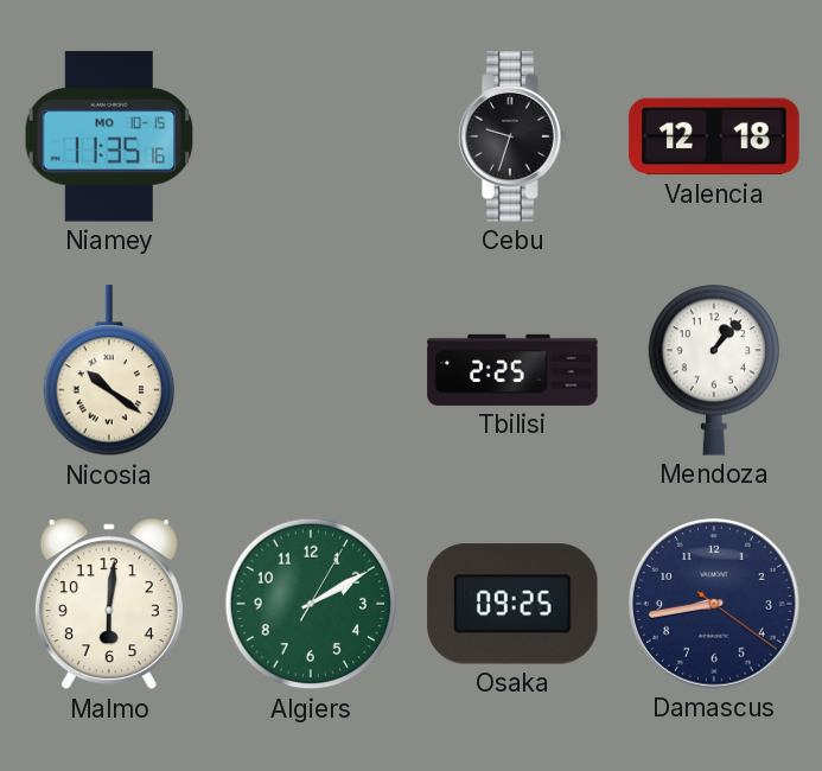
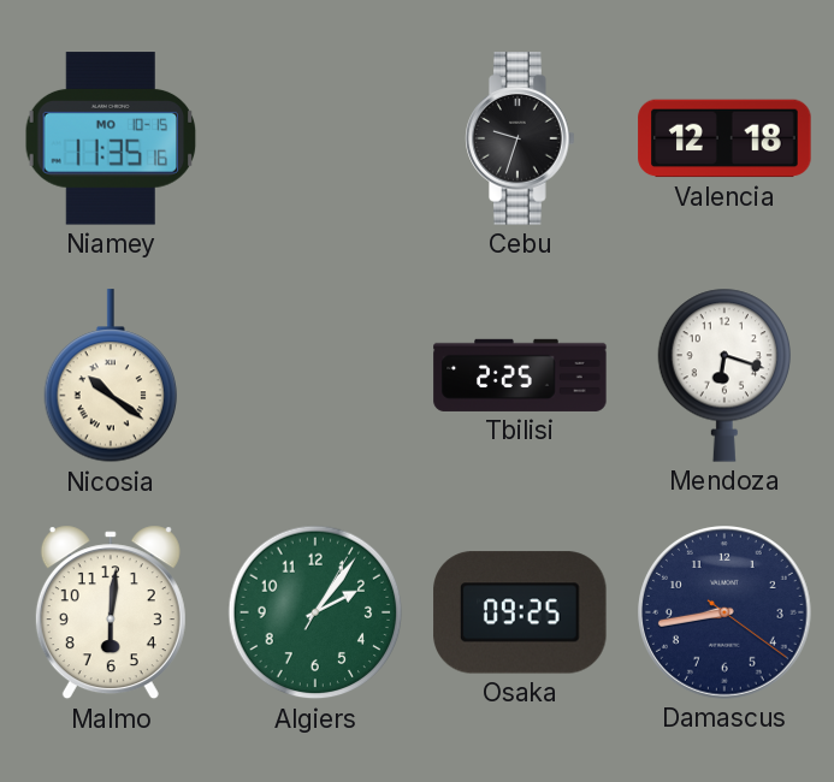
Mendoza: 1:07 -> 6:18 (724, 375)
Algiers: 2:10 -> 2:06 (315, 612)
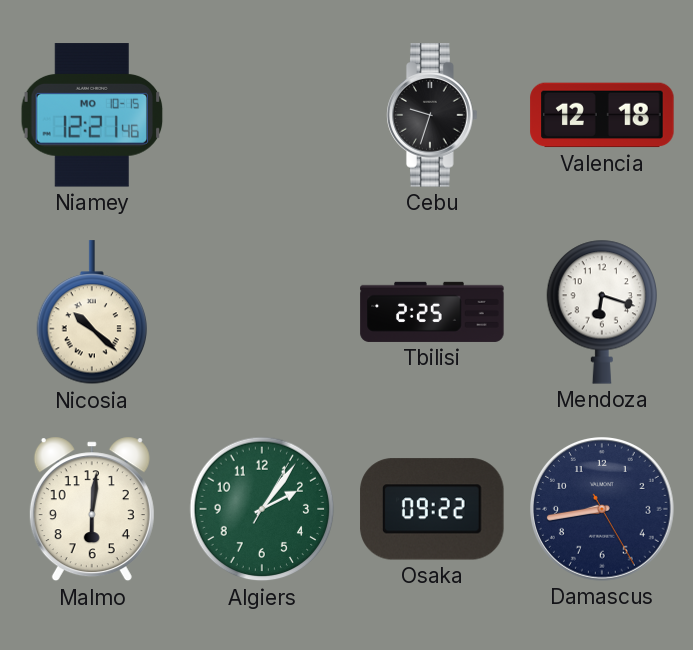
Niamey: 11:35 -> 12:21 (92, 115)
Nicosia: 10:21 -> 10:22 (92, 313)
Osaka: 09:25 -> 09:22 (432, 509)
Damascus: 8:43:21 -> 8:43:25 (603, 510)
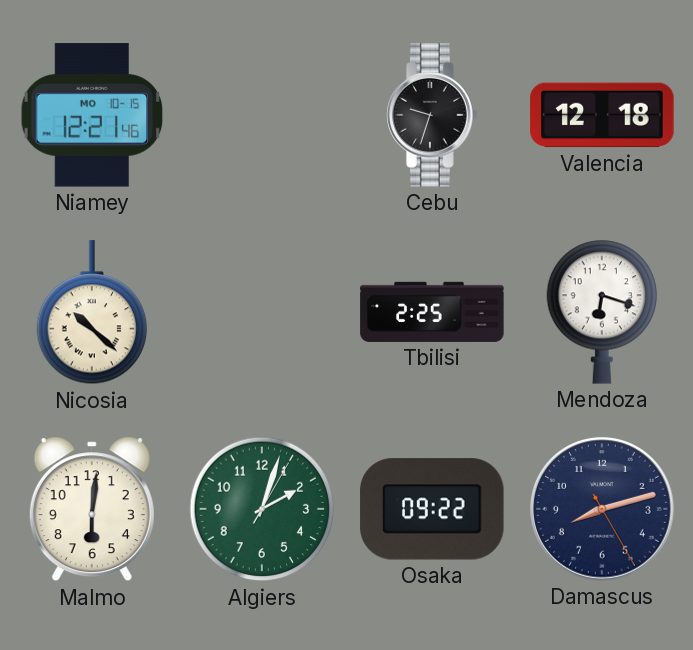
Algiers: 2:06 -> 2:03 (262, 509)
Damascus: 8:43 -> 8:12 (603, 510)
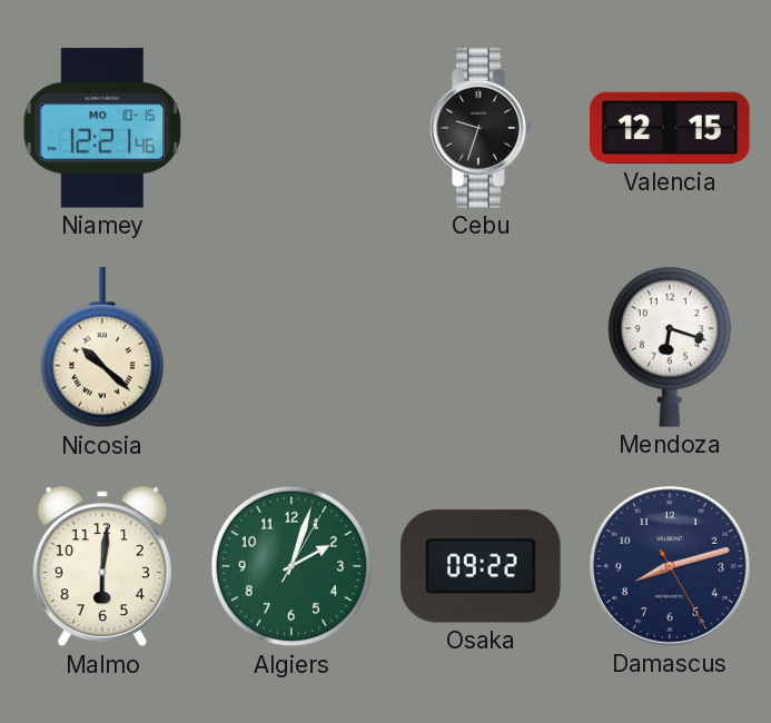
Valencia: 12:18 -> 12:15 (670, 128)
Tbilisi: 2:25 -> none (432, 312)
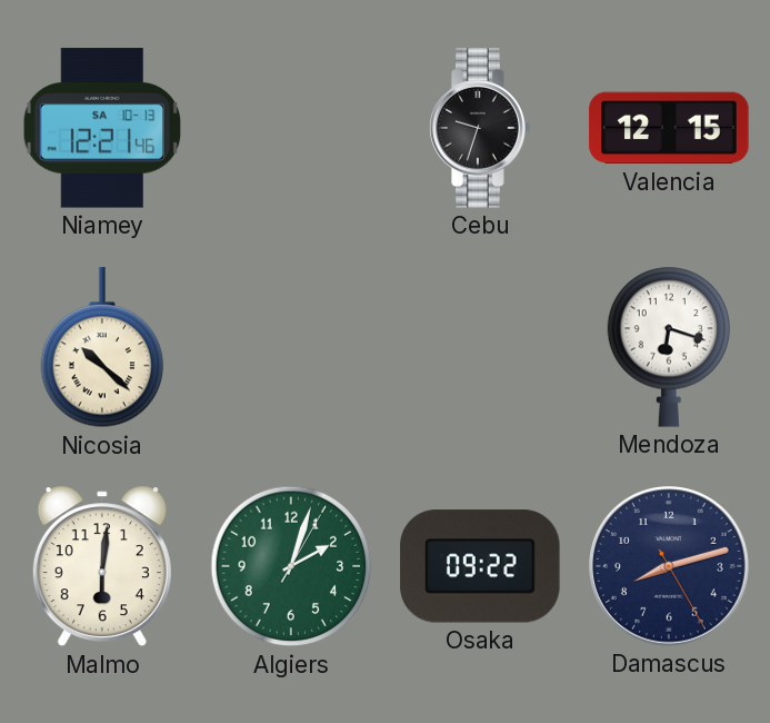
Niamey date: MO 10-15 -> SA 10-13 (102, 128)
